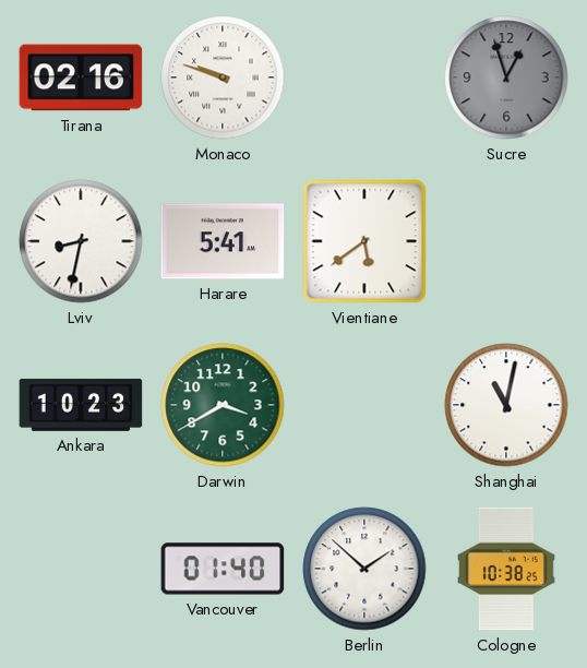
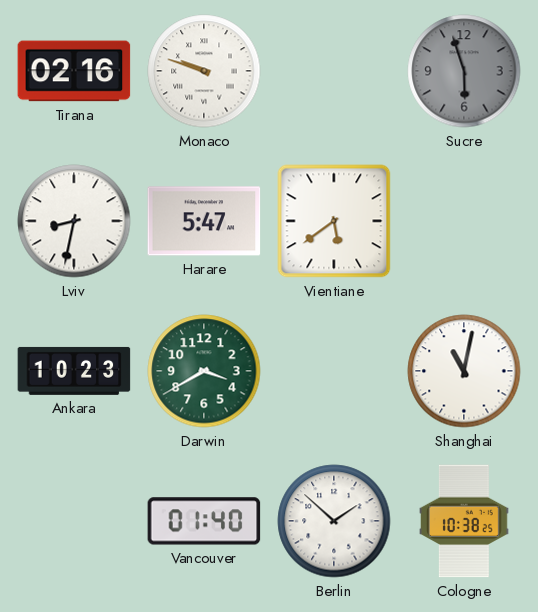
Sucre: 12:57 -> 5:57 (464, 71)
Harare: 5:41 -> 5:47 (204, 221)
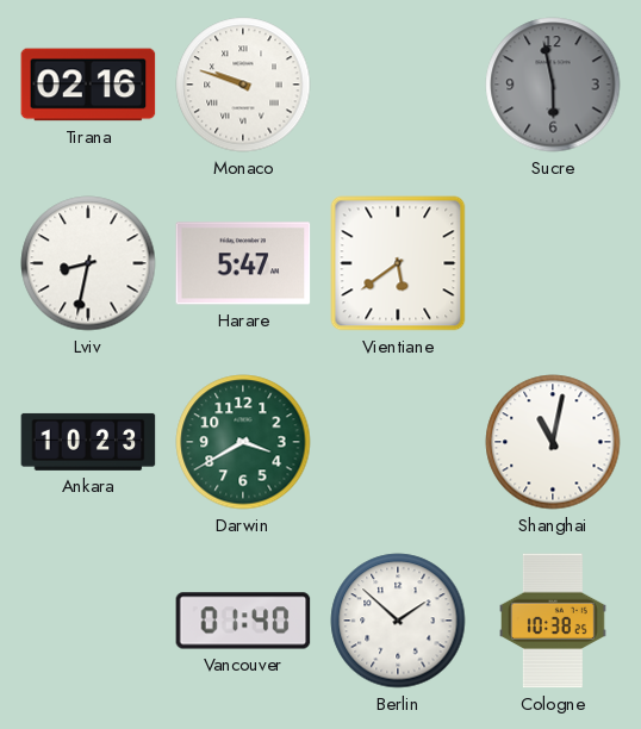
Sucre: 5:57 -> 5:58 (553, 85)
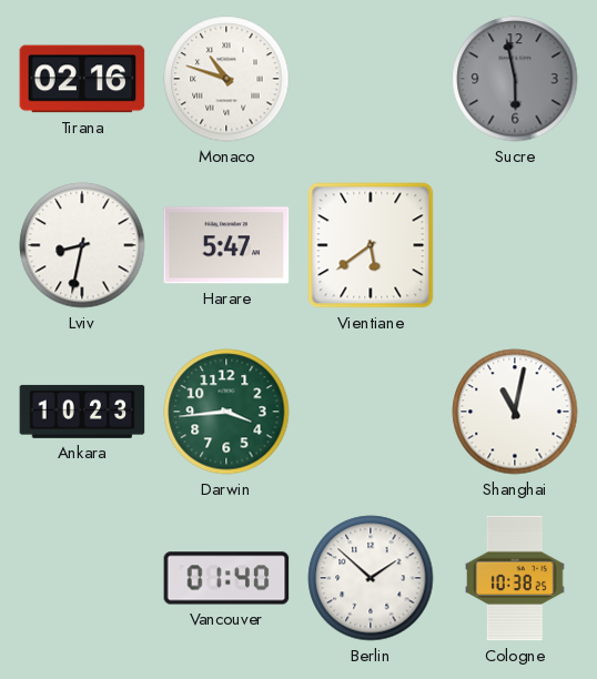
Monaco: 9:48 -> 10:48 (226, 79)
Darwin: 3:40 -> 3:44 (226, 412)
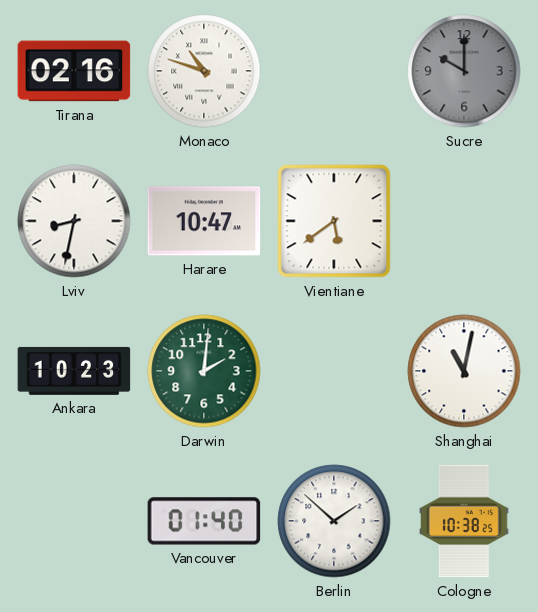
Sucre: 5:58 -> 10:00 (464, 71)
Harare: 5:47 -> 10:47 (204, 221)
Darwin: 3:44 -> 2:01 (204, 371)
